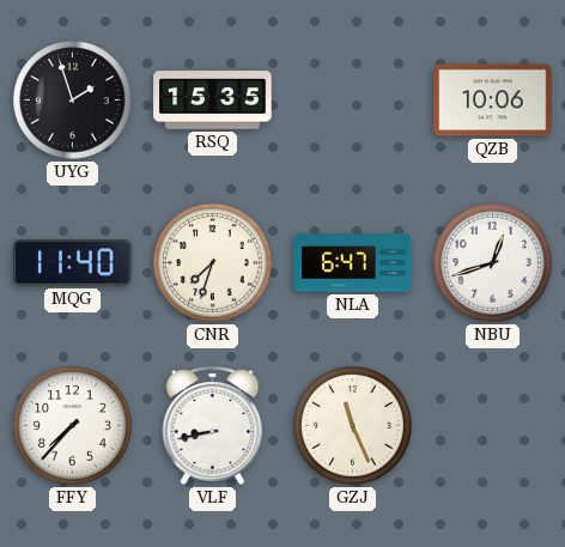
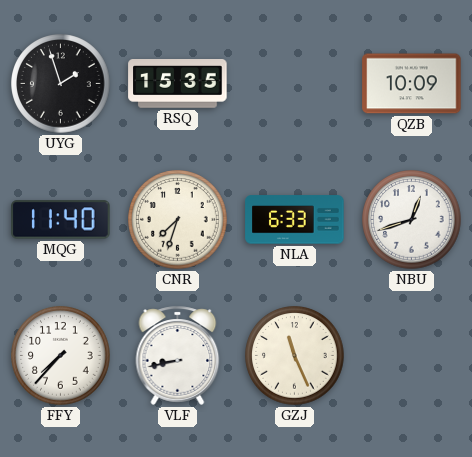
QZB: 10:06 -> 10:09 (412, 84)
NLA: 6:47 -> 6:33 (295, 220)
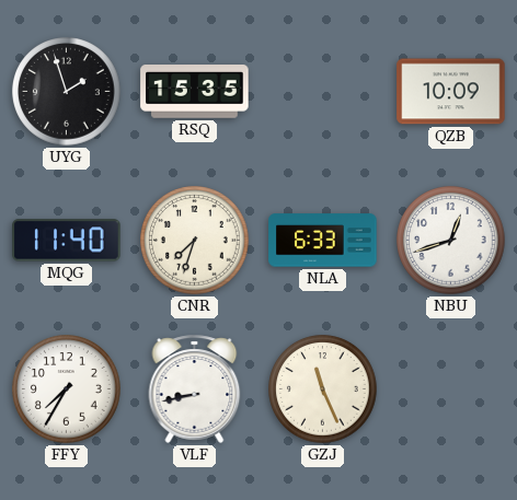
FFY: 7:37 -> 7:35 (67, 389)
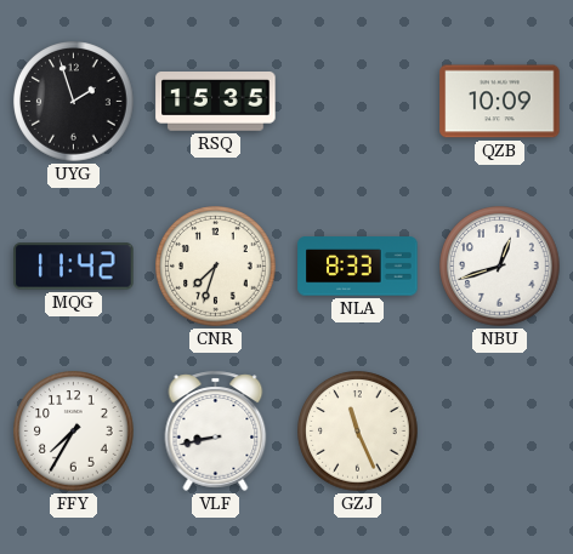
MQG: 11:40 -> 11:42 (74, 267)
NLA: 6:33 -> 8:33 (358, 267)
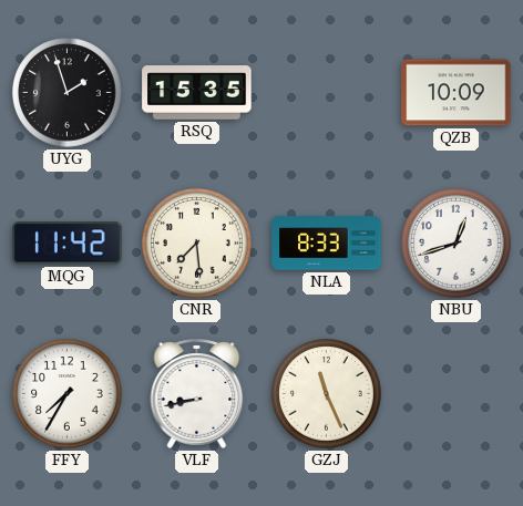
CNR: 7:33 -> 7:29 (197, 244)
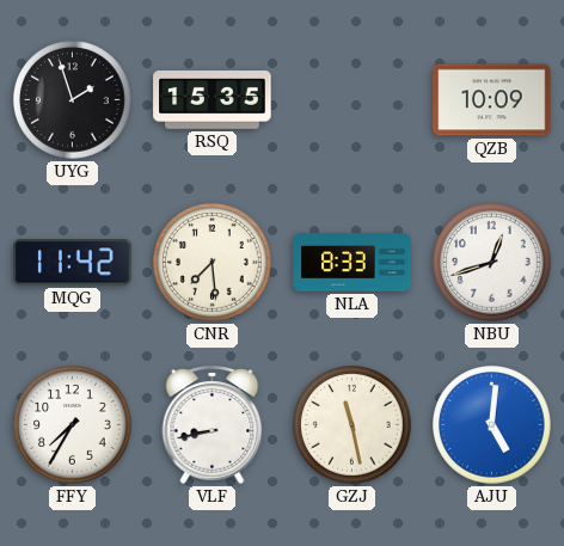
GZJ: 11:26 -> 11:28 (352, 425)
AJU: none -> 5:01 (492, 425)
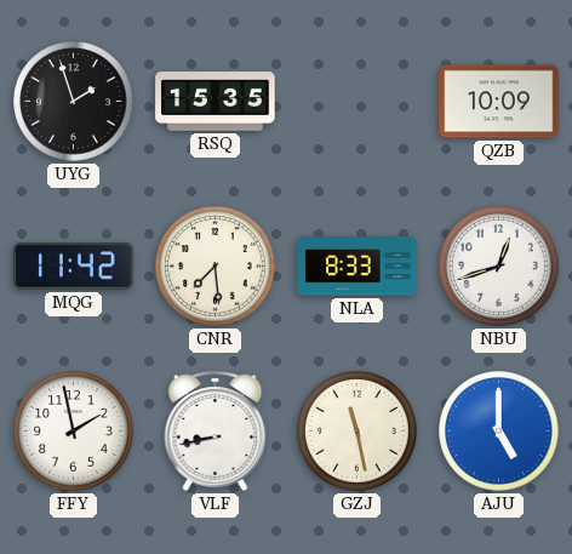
FFY: 7:35 -> 1:58 (74, 432)
AJU: 5:01 -> 5:00 (499, 432)
